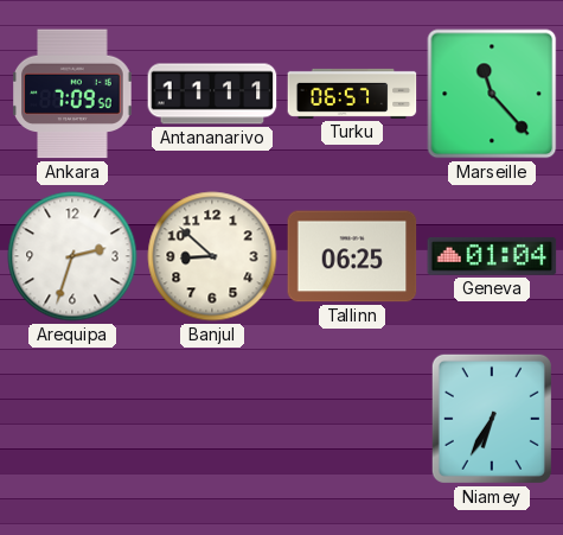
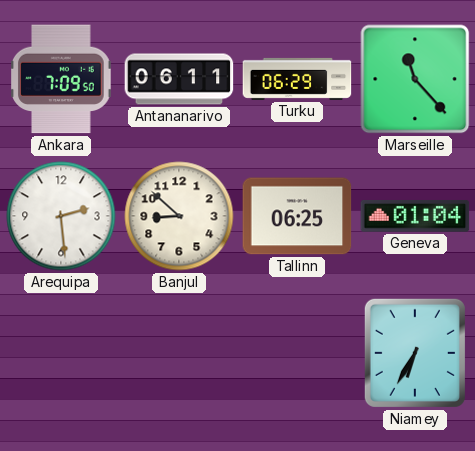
Antananarivo: 11:11 -> 06:11 (179, 79)
Turku: 06:57 -> 06:29 (297, 79)
Arequipa: 2:33 -> 2:29 (61, 216)
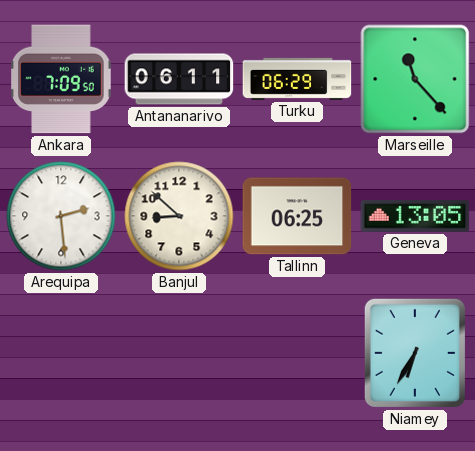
Geneva: 01:04 -> 13:05 (415, 216)
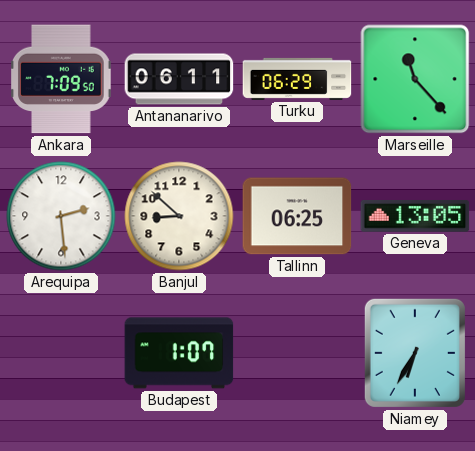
Budapest: none -> 1:07 (179, 353)
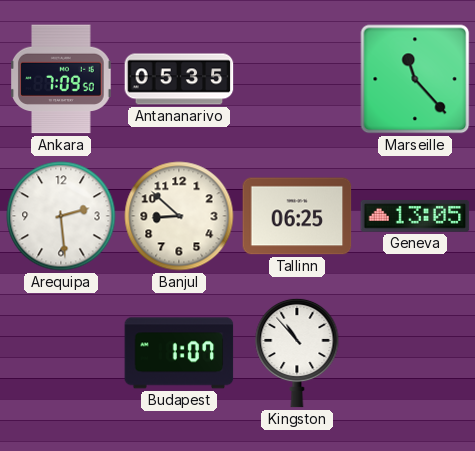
Antananarivo: 06:11 -> 05:35 (179, 79)
Turku: 06:29 -> none (297, 79)
Kingston: none -> 10:53 (297, 353)
Niamey: 6:35 -> none (415, 353)
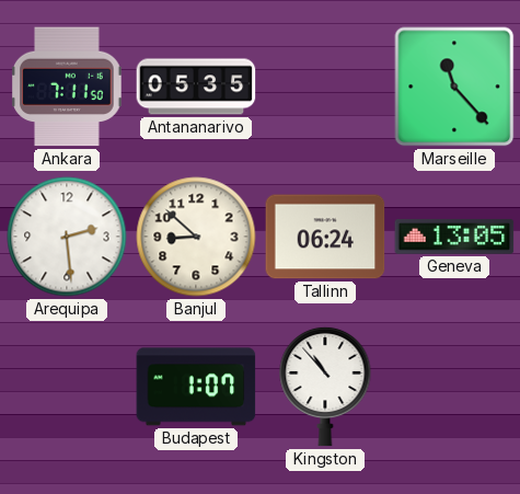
Ankara: 7:09 -> 7:11 (67, 87)
Tallinn: 06:25 -> 06:24 (325, 237)
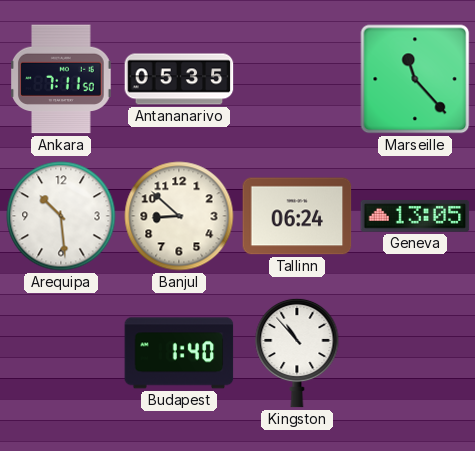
Arequipa: 2:29 -> 10:29 (61, 216)
Budapest: 1:07 -> 1:40 (179, 353)
